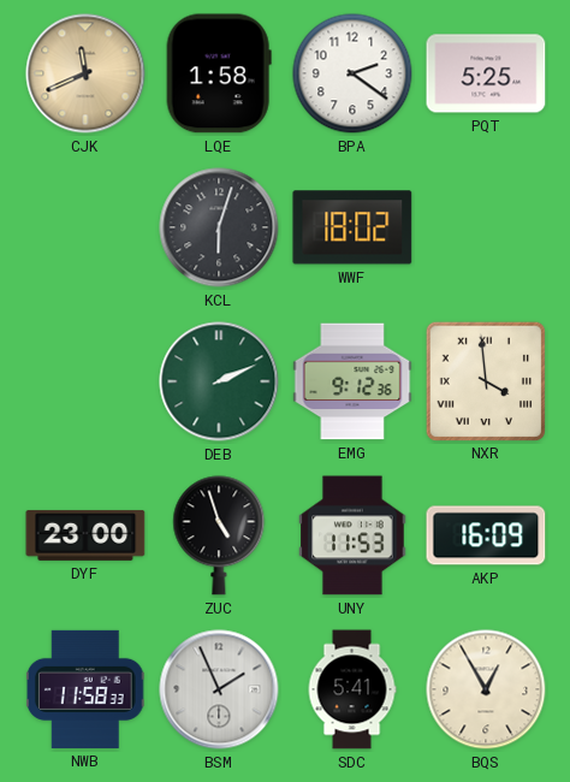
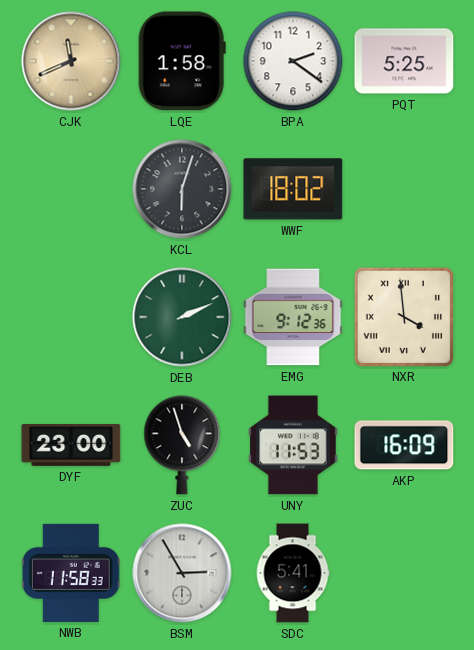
BSM: 1:56 -> 2:55 (182, 573)
BQS: 12:55 -> none (486, 689)
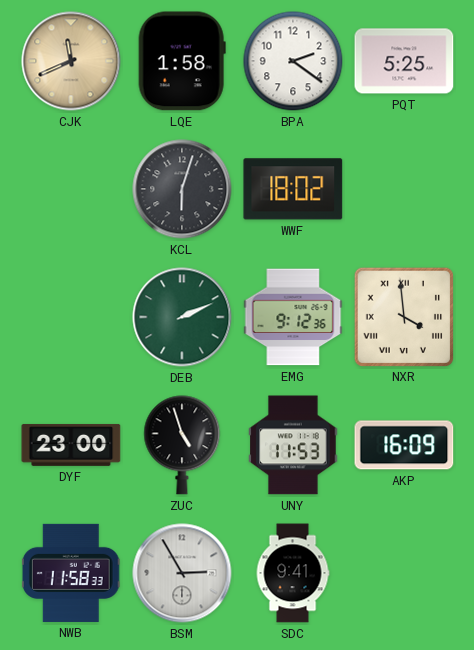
SDC: 5:41 -> 9:41 (293, 573)
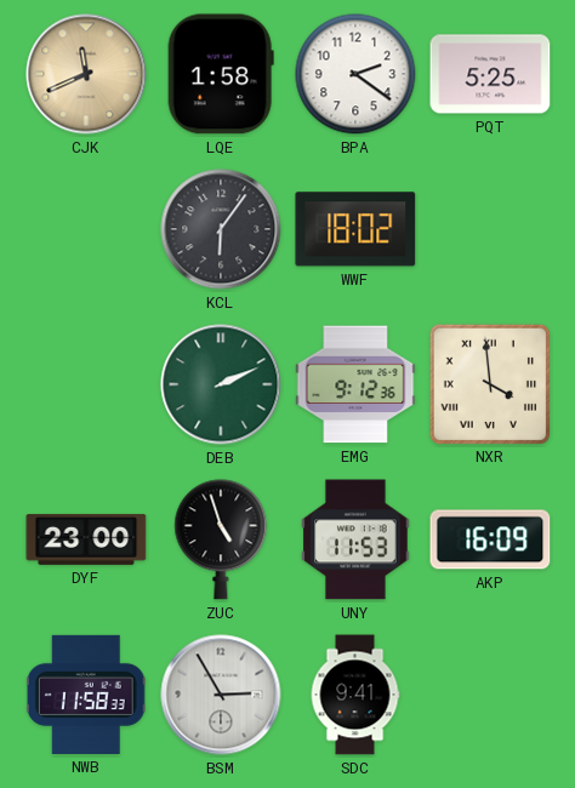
KCL: 6:03 -> 6:06 (221, 229)
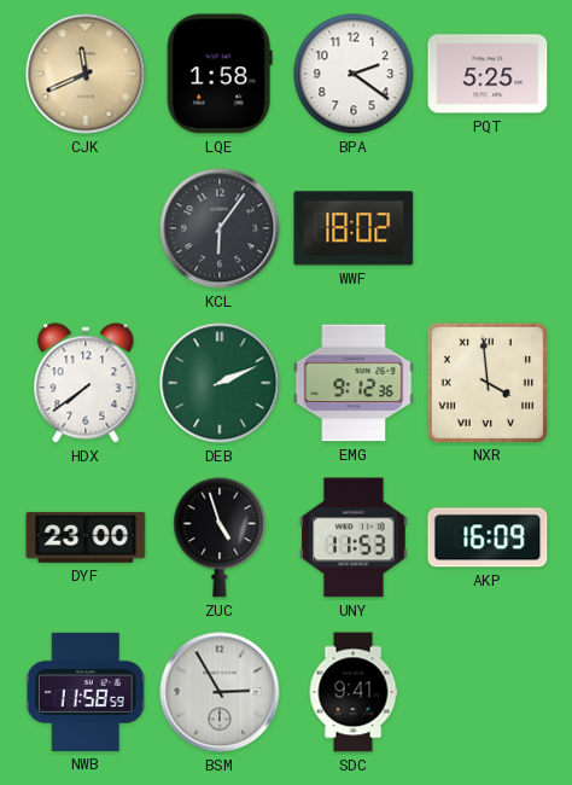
HDX: none -> 7:39 (86, 383)
NWB: 11:58:33 -> 11:58:59 (86, 692)
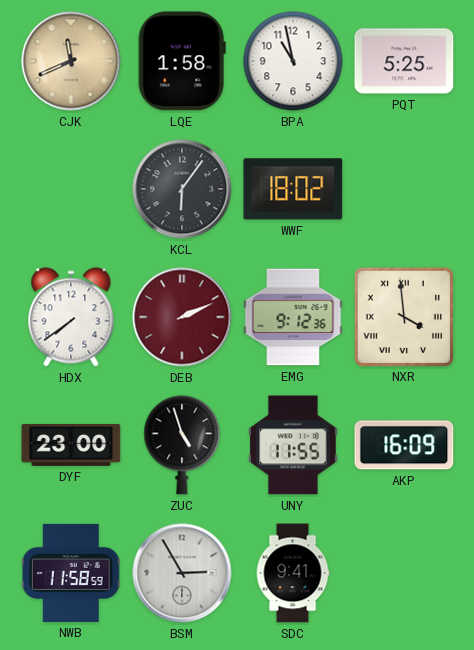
BPA: 2:21 -> 10:58 (293, 61)
DEB dial: green -> burgundy (182, 317)
UNY: 11:53 -> 11:55 (293, 445)
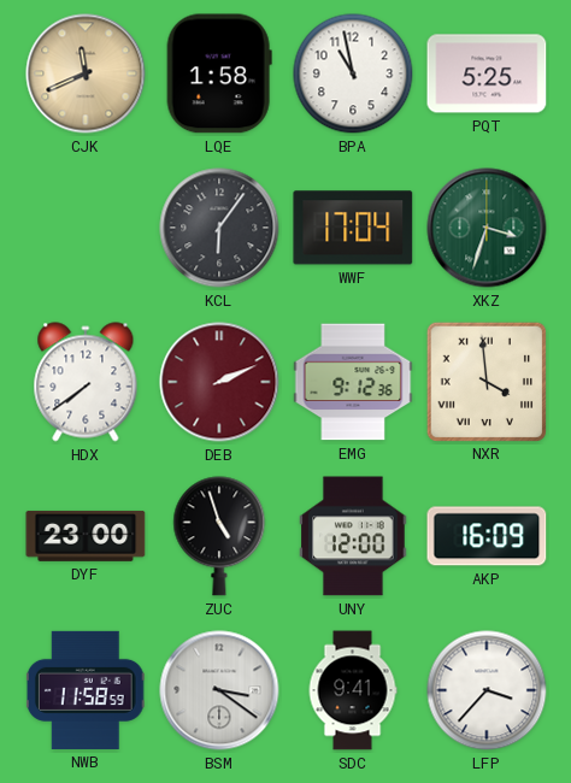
WWF: 18:02 -> 17:04 (353, 228)
XKZ: none -> 3:33 (487, 228)
UNY: 11:55 -> 12:00 (353, 536)
BSM: 2:55 -> 3:21 (219, 690)
LFP: none -> 3:37 (487, 690)
